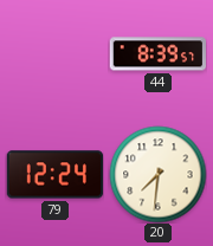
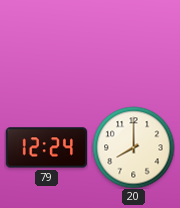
44: 8:39 -> none (157, 54)
20: 7:31 -> 8:00 (133, 147)
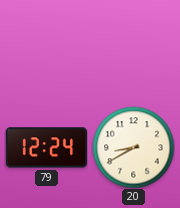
20: 8:00 -> 8:40 (133, 147)
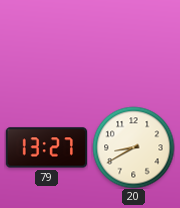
79: 12:24 -> 13:27 (46, 148)
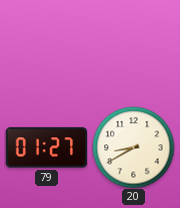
79: 13:27 -> 01:27 (46, 148)
